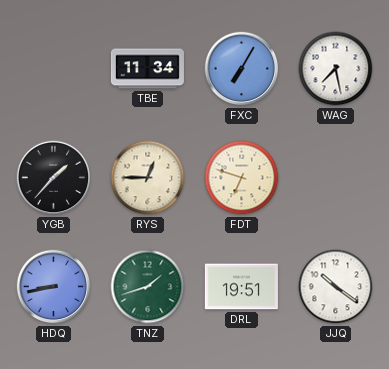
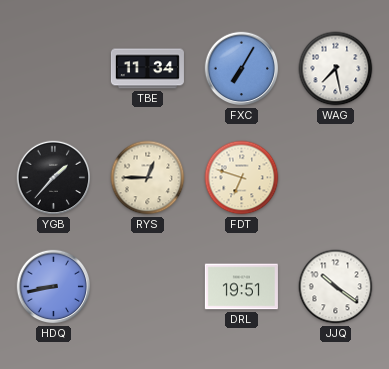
TNZ: 1:42 -> none (148, 287)
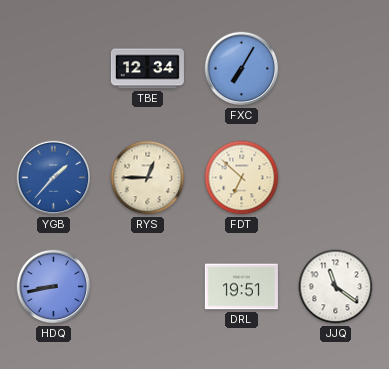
TBE: 11:34 -> 12:34 (147, 69)
WAG: 7:28 -> none (336, 69)
YGB dial: black -> blue (54, 178)
FDT: 6:48 -> 6:52 (242, 178)
JJQ: 10:21 -> 11:21 (336, 287)
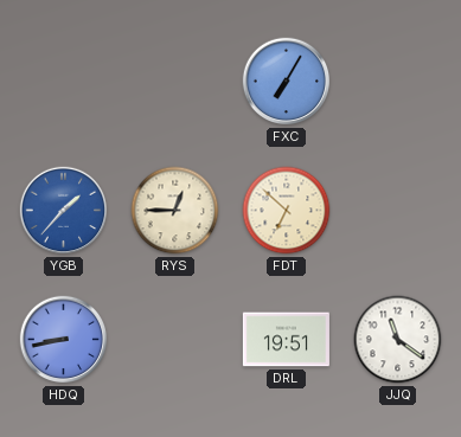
TBE: 12:34 -> none (147, 69)
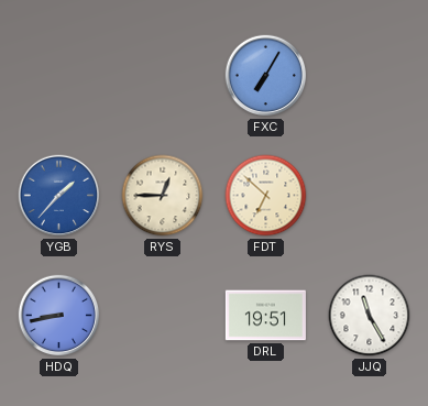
JJQ: 11:21 -> 11:25 (370, 316)
